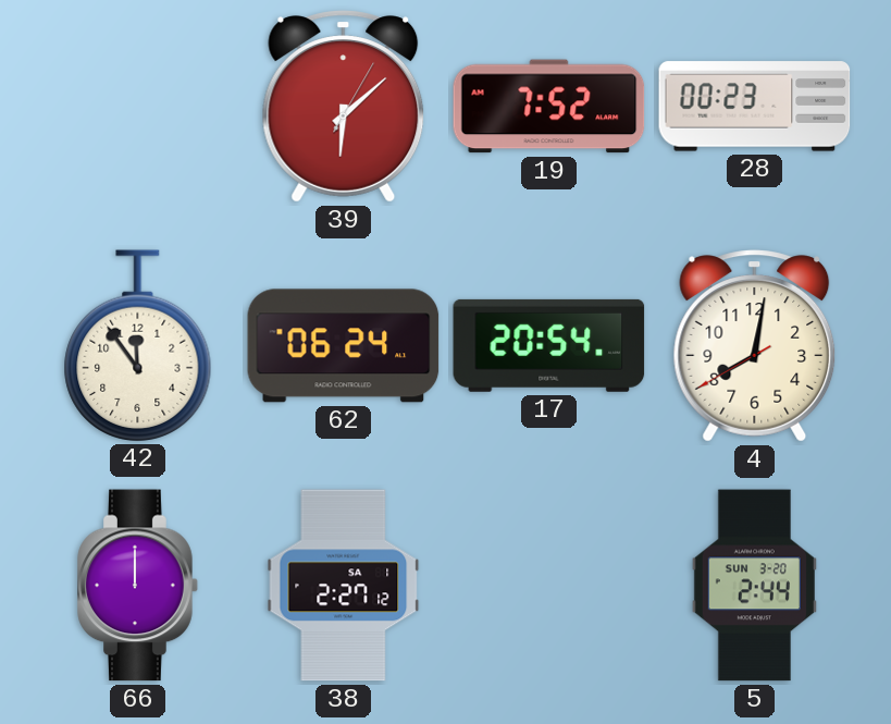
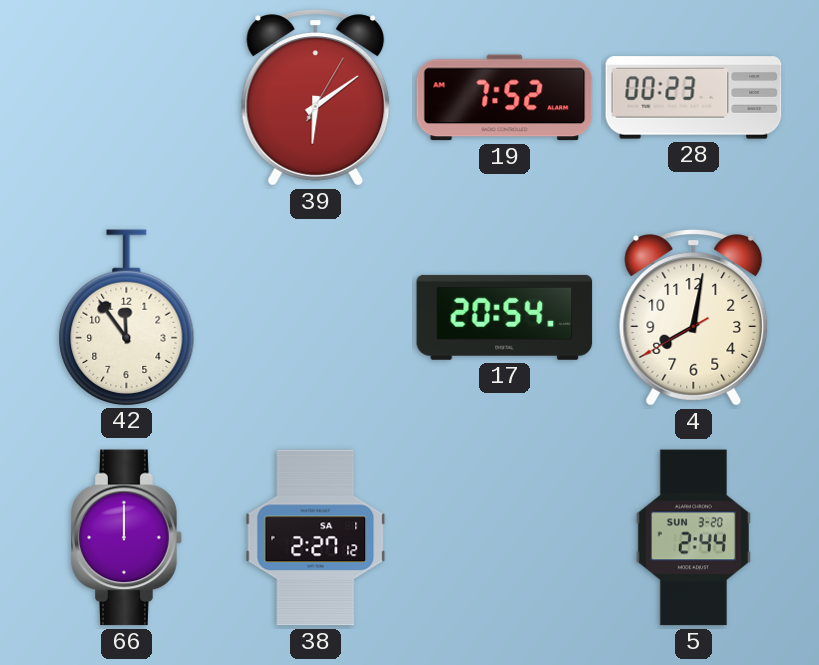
39: 6:08 -> 6:09 (316, 98)
62: 06:24 -> none (344, 346)
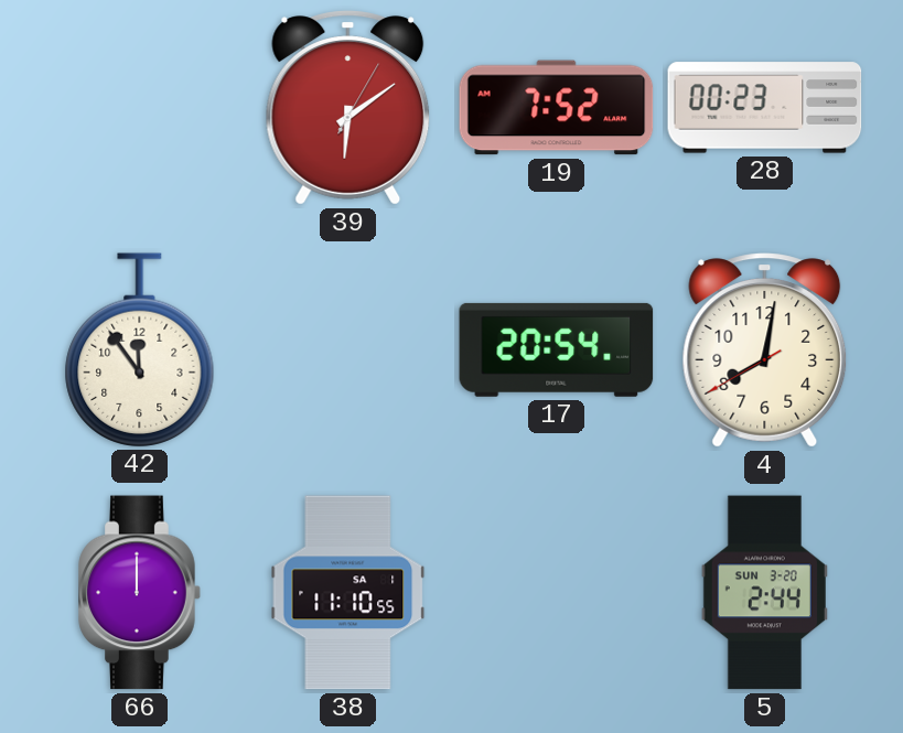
38: 2:27 -> 11:10 (348, 593)
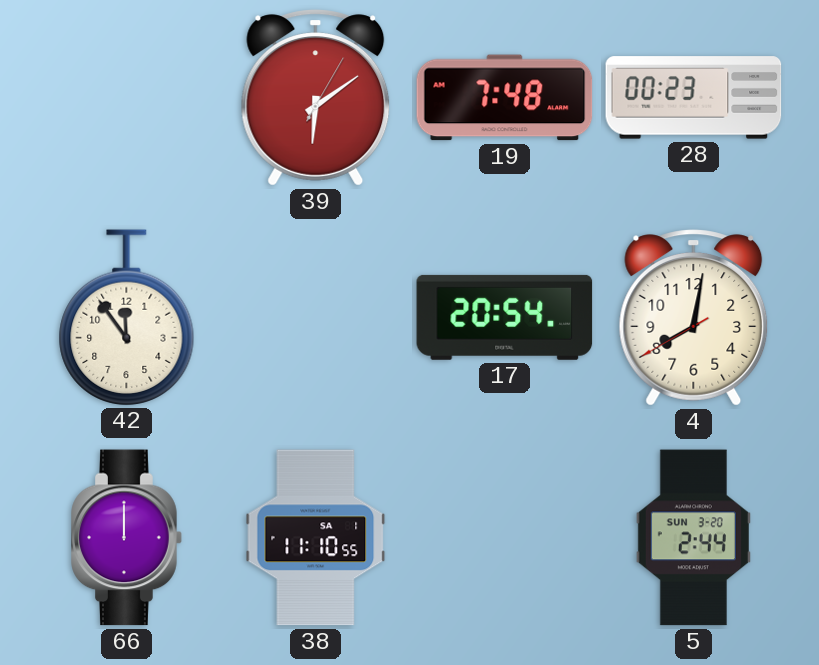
19: 7:52 -> 7:48 (505, 98)
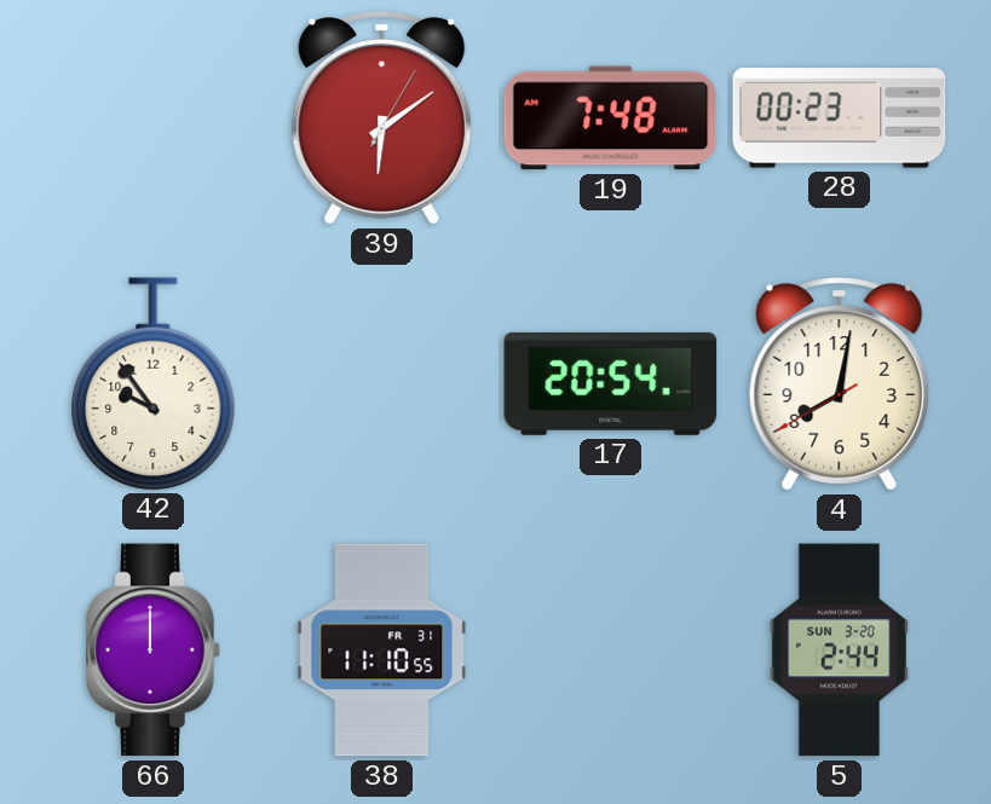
42: 11:54 -> 9:54 (154, 383)
38 date: SA 1 -> FR 31 (382, 650)
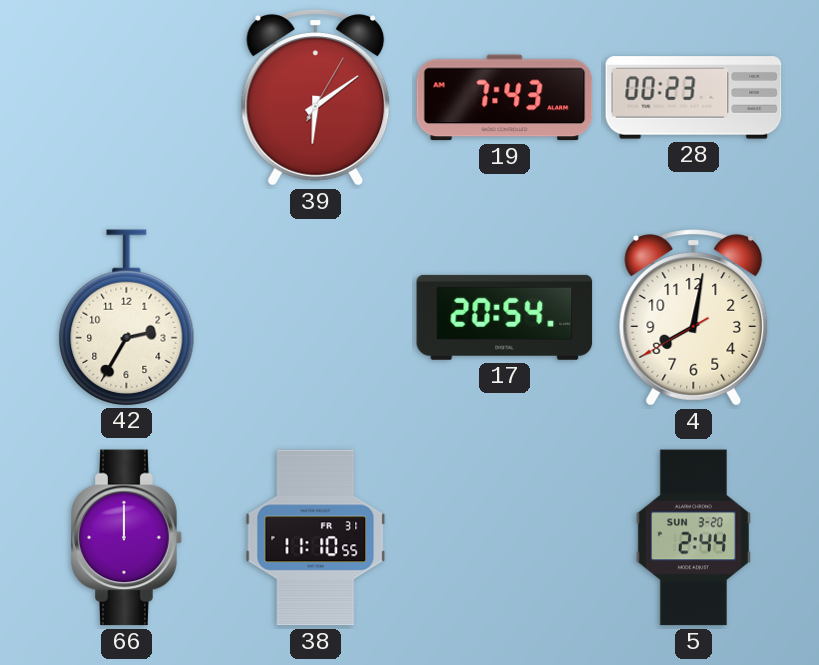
19: 7:48 -> 7:43 (505, 98)
42: 9:54 -> 2:35 (127, 317)
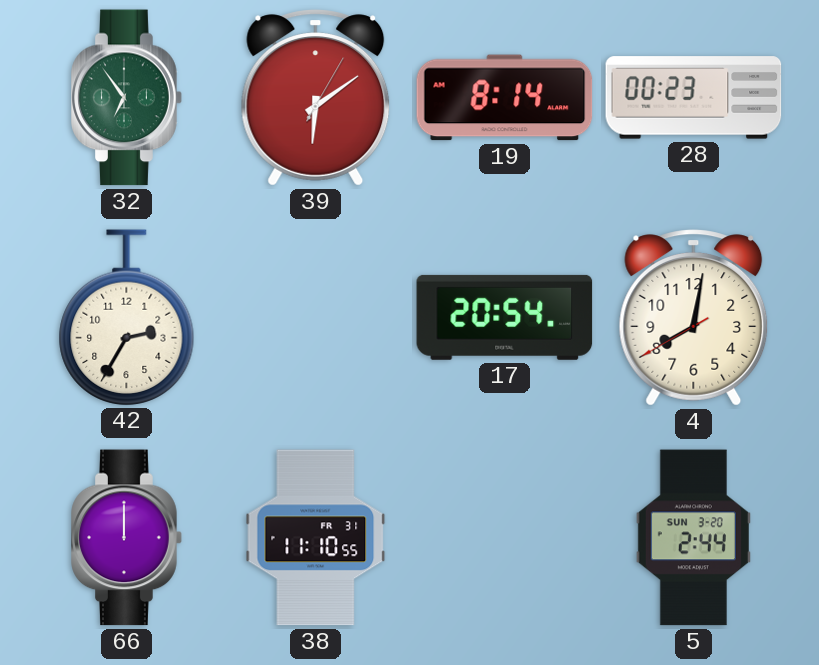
32: none -> 6:54 (127, 98)
19: 7:43 -> 8:14 (505, 98)
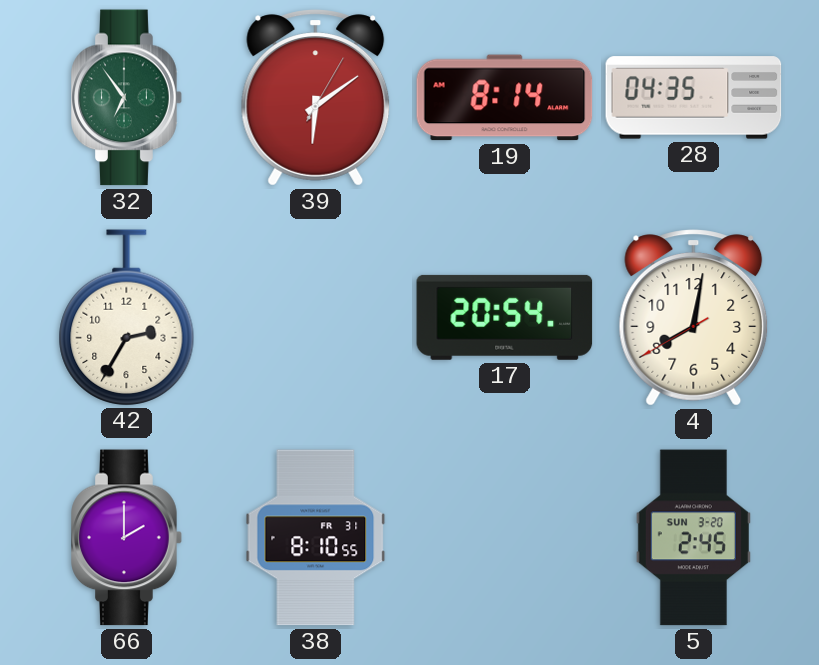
28: 00:23 -> 04:35 (694, 98)
66: 12:00 -> 2:00 (127, 538)
38: 11:10 -> 8:10 (316, 538)
5: 2:44 -> 2:45 (693, 538)
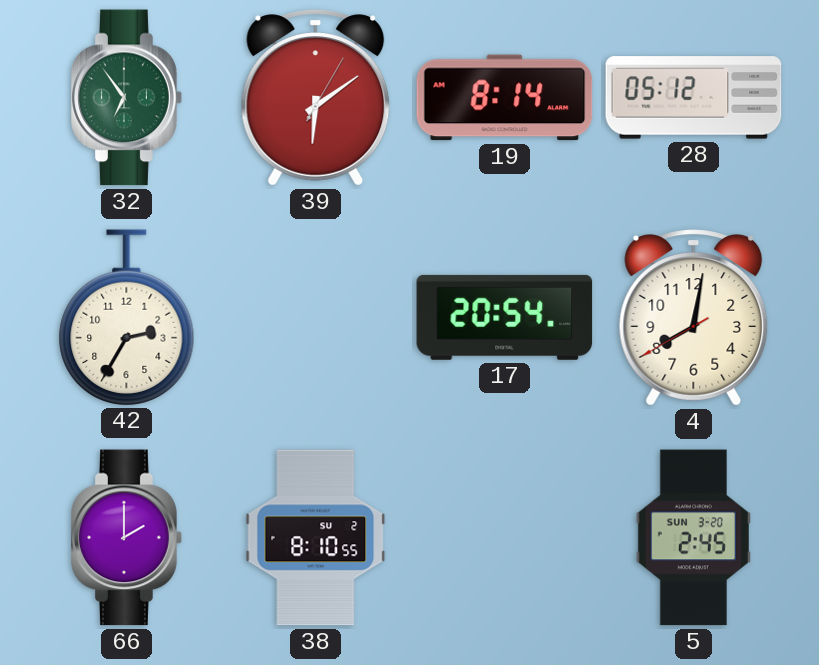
28: 04:35 -> 05:12 (694, 98)
38 date: FR 31 -> SU 2 (316, 538)
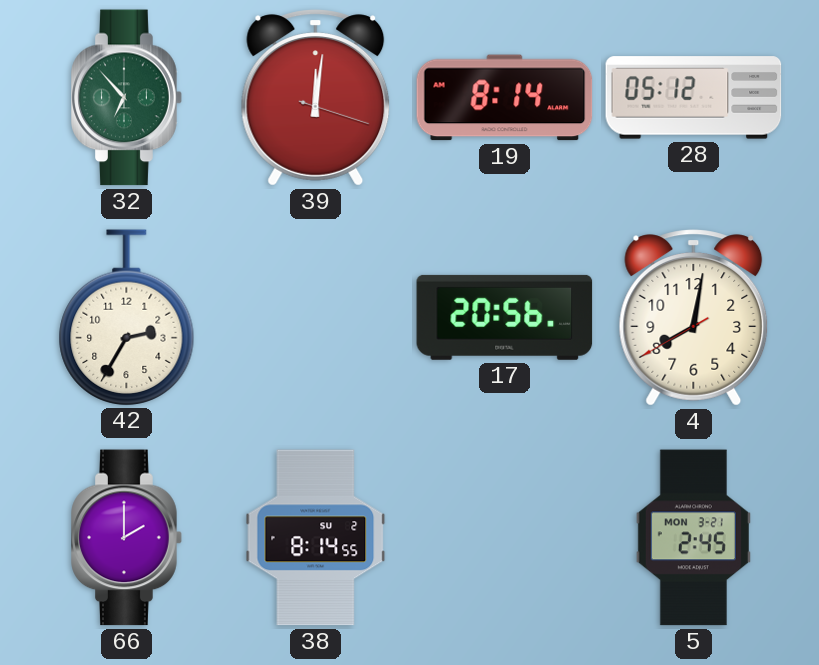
32: 6:54 -> 6:53 (127, 98)
39: 6:09 -> 12:01 (316, 98)
17: 20:54 -> 20:56 (505, 317)
38: 8:10 -> 8:14 (316, 538)
5 date: SUN 3-20 -> MON 3-21 (693, 538)
